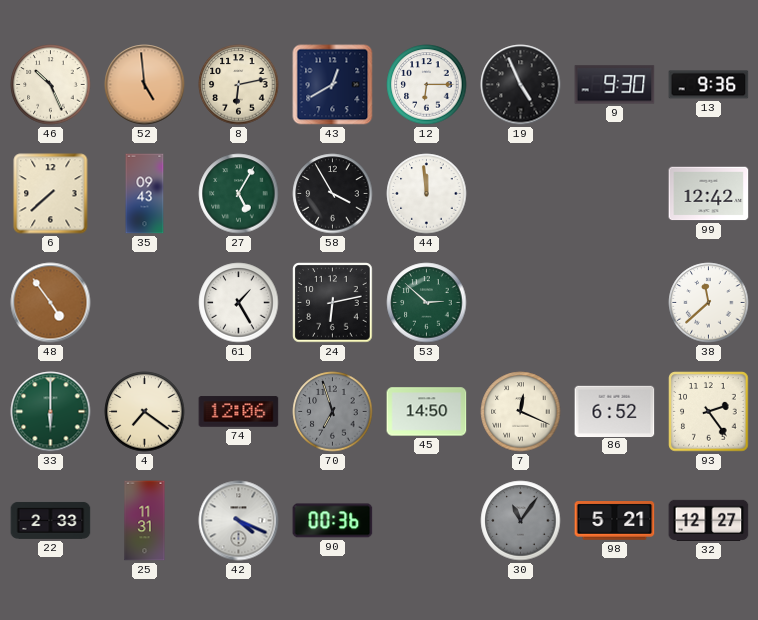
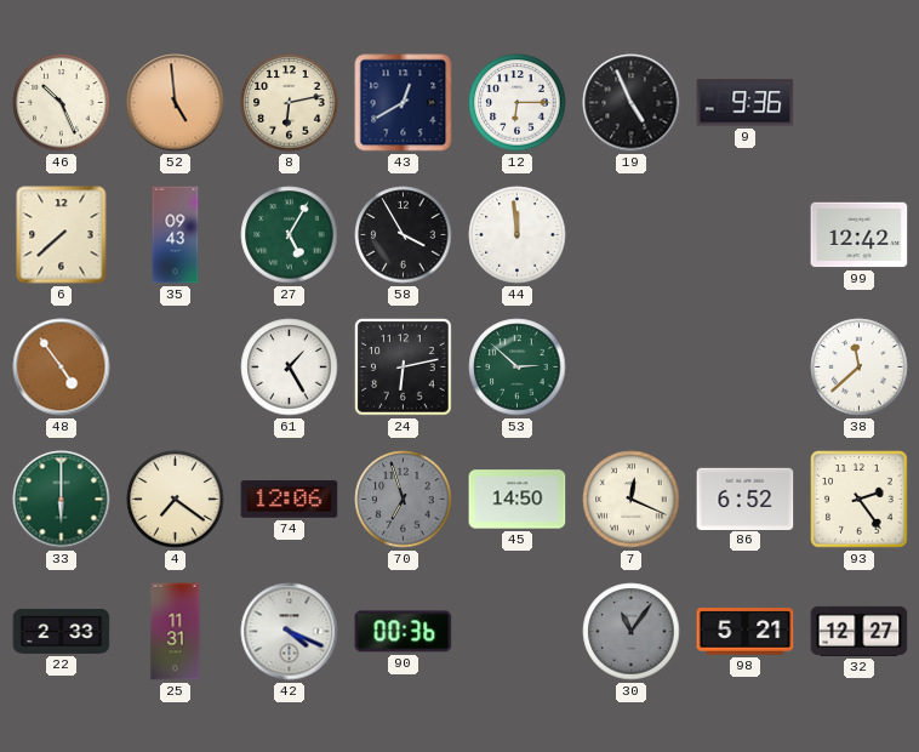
9: 9:30 -> 9:36 (746, 103)
13: 9:36 -> none (709, 85)
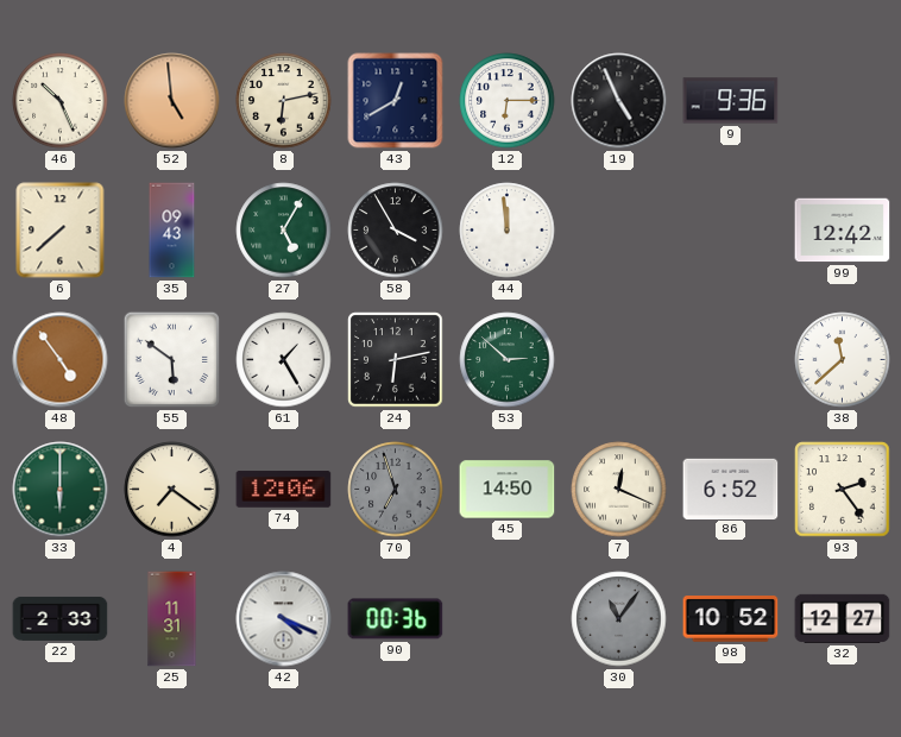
55: none -> 5:51 (171, 359)
98: 5:21 -> 10:52 (731, 619)
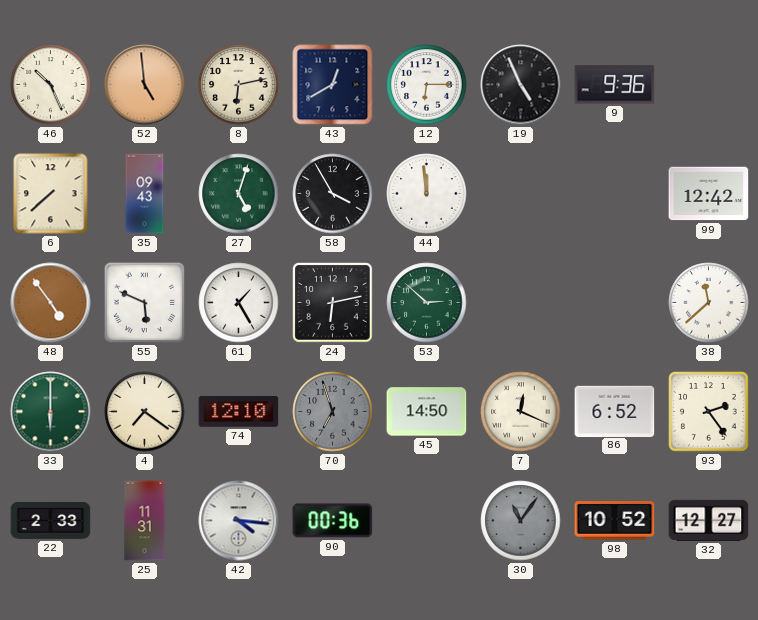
27: 5:05 -> 5:03 (239, 194)
55: 5:51 -> 5:49 (144, 302)
74: 12:06 -> 12:10 (239, 412)
42: 4:19 -> 4:16 (239, 521)
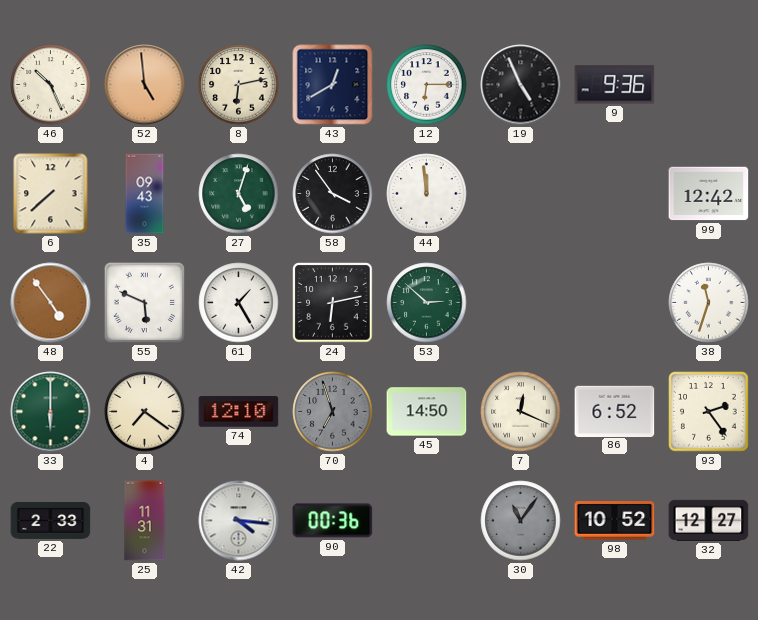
58: 3:55 -> 3:54 (333, 194)
38: 11:38 -> 11:33 (709, 303)
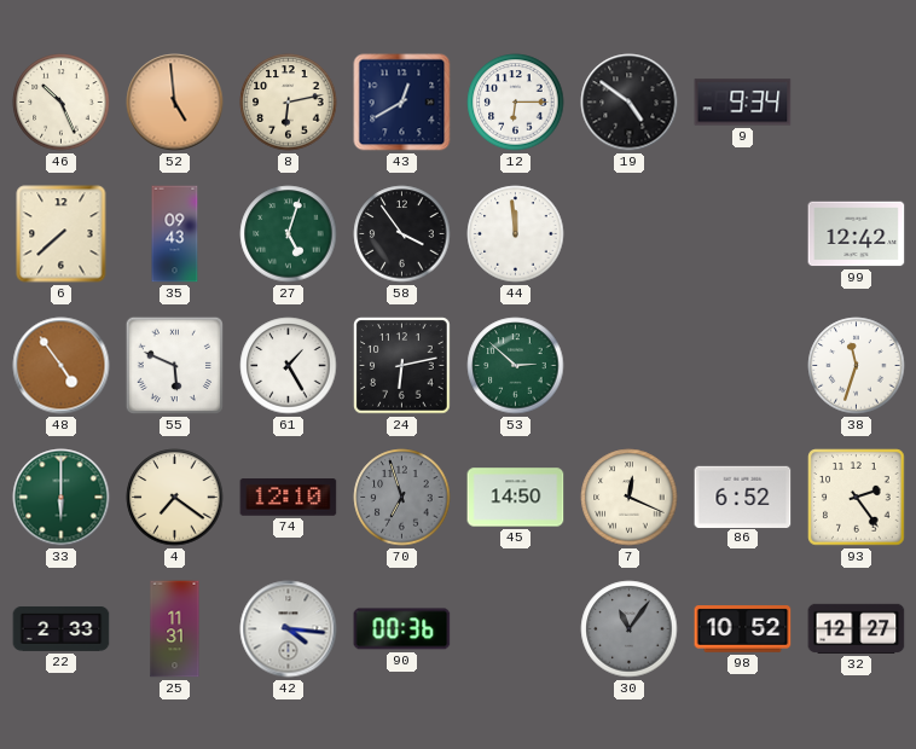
19: 4:56 -> 4:51 (630, 103)
9: 9:36 -> 9:34 (743, 103)
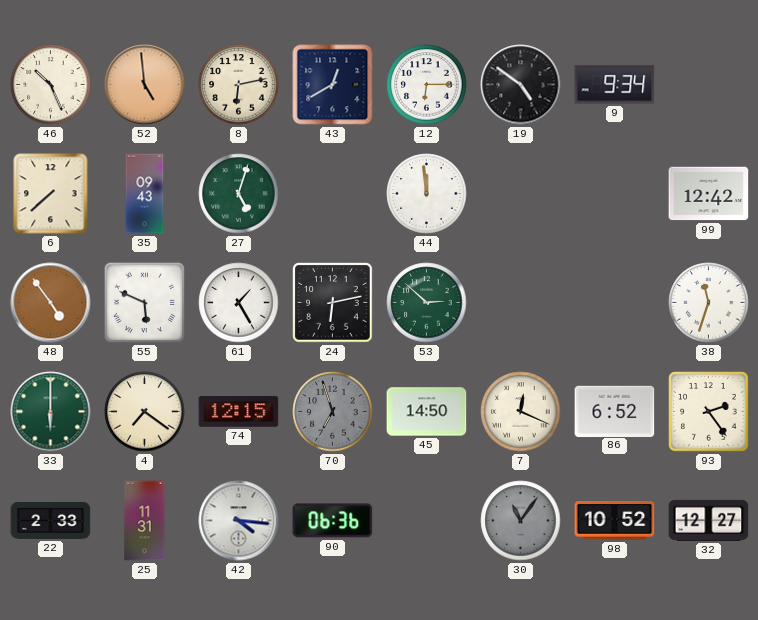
58: 3:54 -> none (402, 234)
74: 12:10 -> 12:15 (239, 412)
90: 00:36 -> 06:36 (333, 521)
